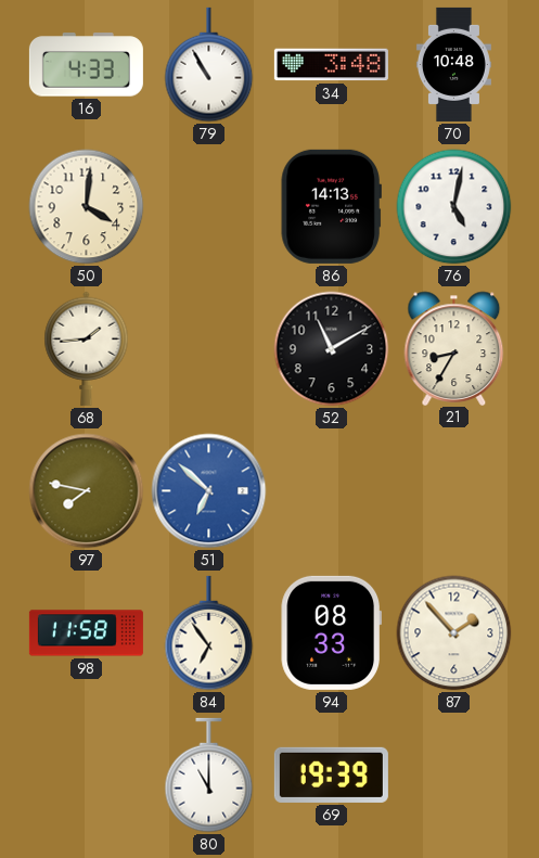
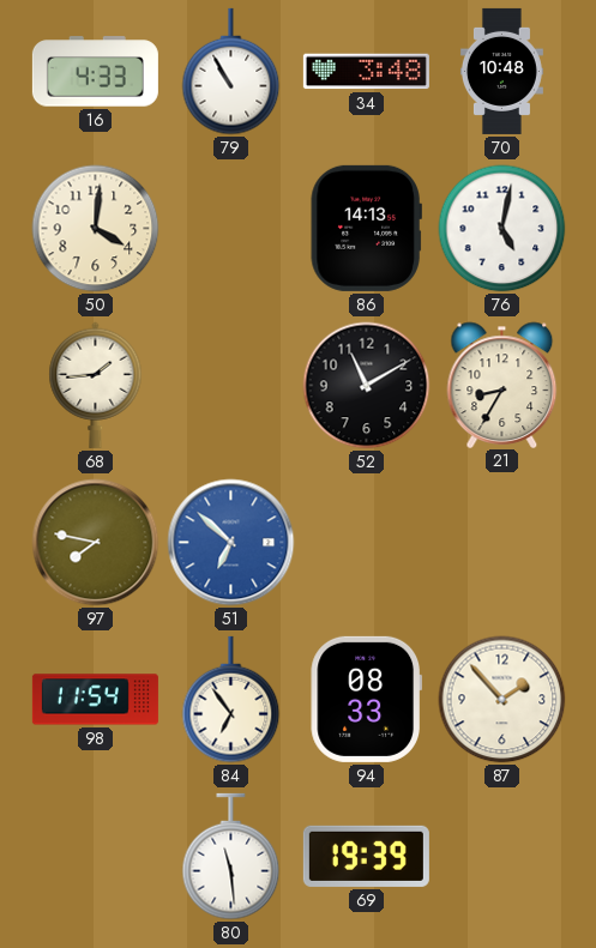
98: 11:58 -> 11:54 (95, 700)
80: 11:00 -> 11:29 (231, 857)
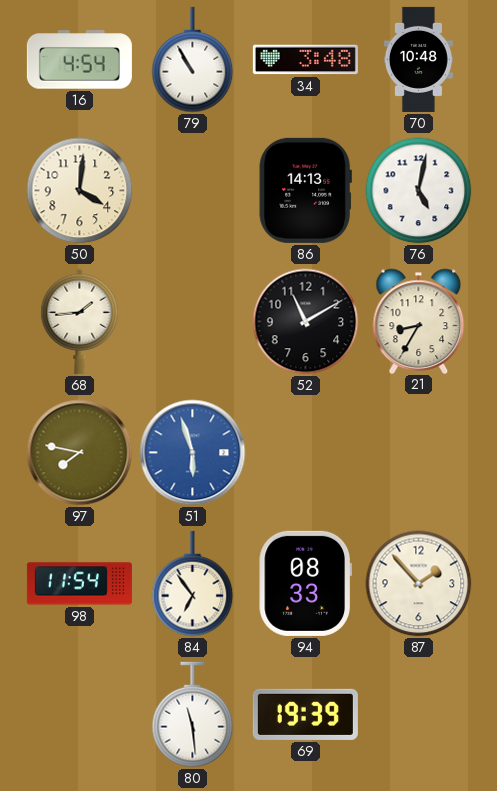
16: 4:33 -> 4:54 (79, 60)
51: 6:52 -> 5:57 (193, 453)
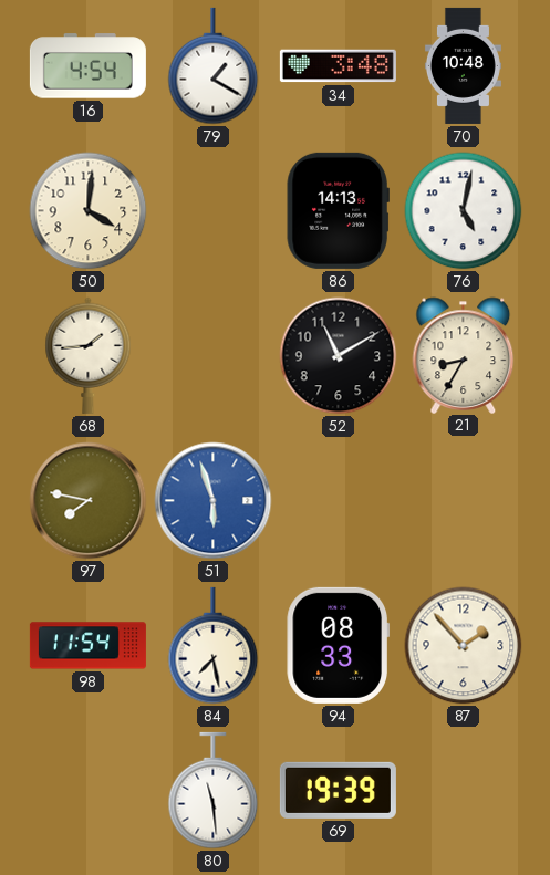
79: 10:55 -> 1:20 (214, 66)
84: 6:54 -> 7:28 (214, 646)
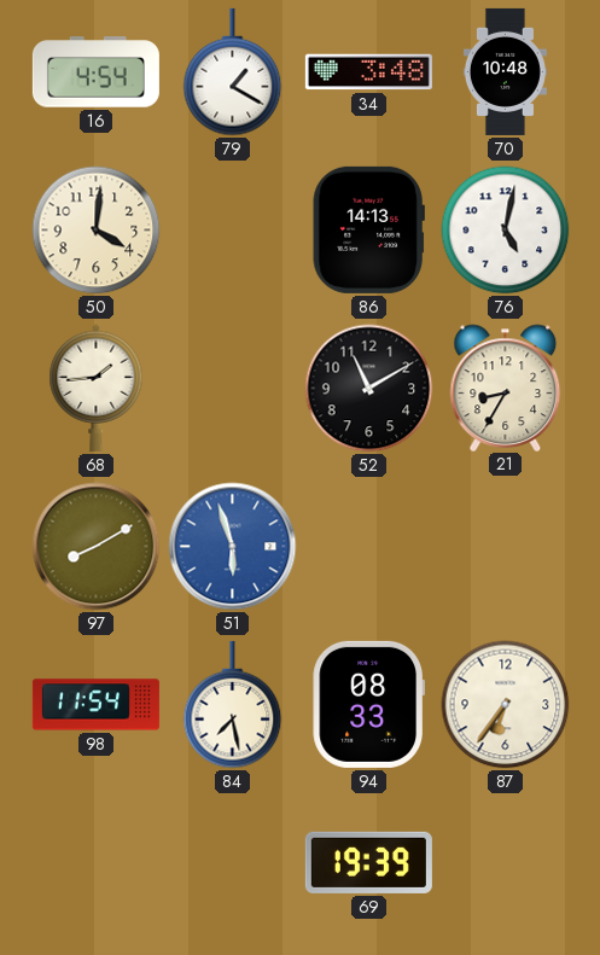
97: 7:47 -> 8:10 (97, 547)
87: 1:53 -> 6:36 (506, 705)
80: 11:29 -> none (214, 791)
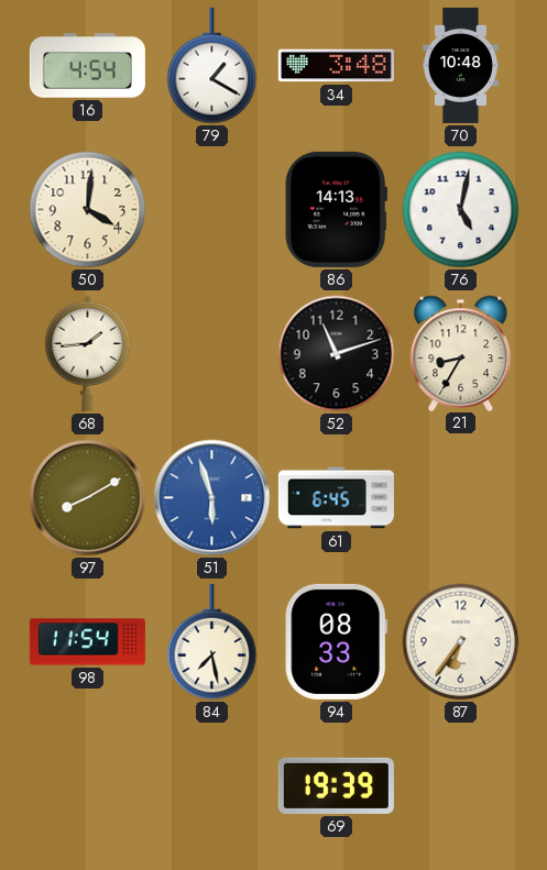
52: 11:10 -> 11:12 (337, 354)
61: none -> 6:45 (336, 498)
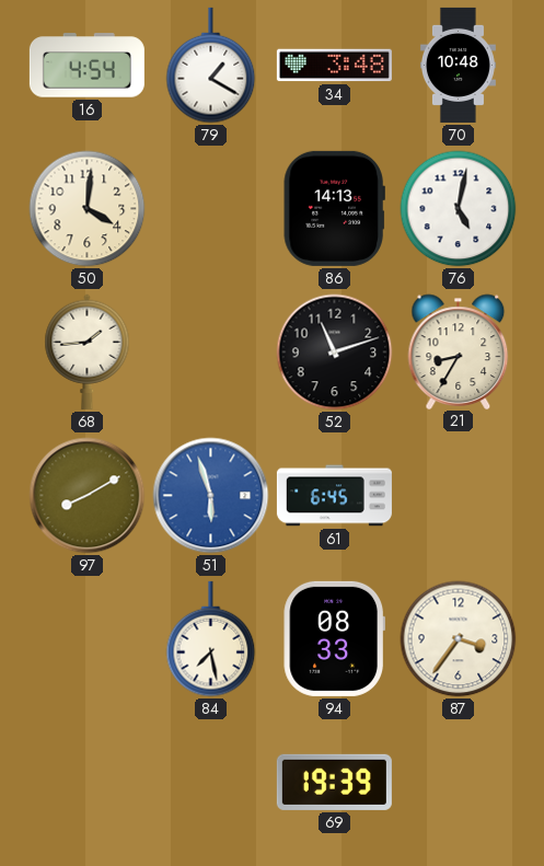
98: 11:54 -> none (87, 642)
87: 6:36 -> 3:36 (459, 639)
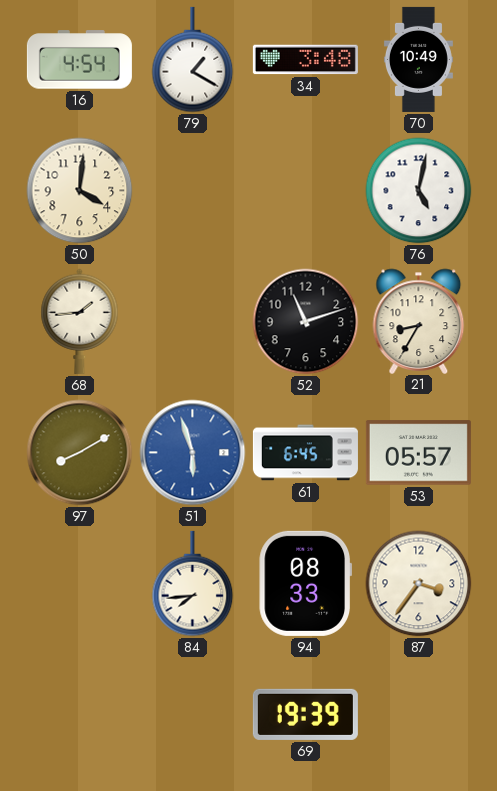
70: 10:48 -> 10:49 (418, 59)
86: 14:13 -> none (334, 208)
53: none -> 05:57 (418, 453)
84: 7:28 -> 7:44 (193, 584)
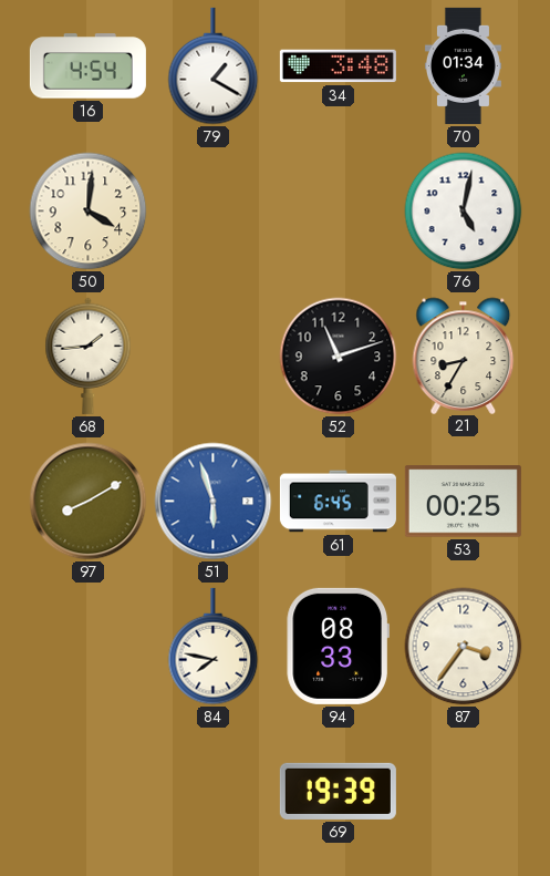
70: 10:49 -> 01:34 (463, 65)
53: 05:57 -> 00:25 (463, 502)
84: 7:44 -> 7:47 (214, 647)
